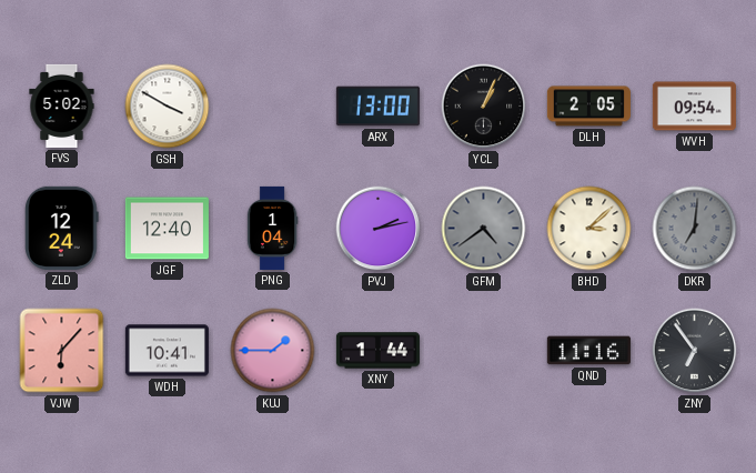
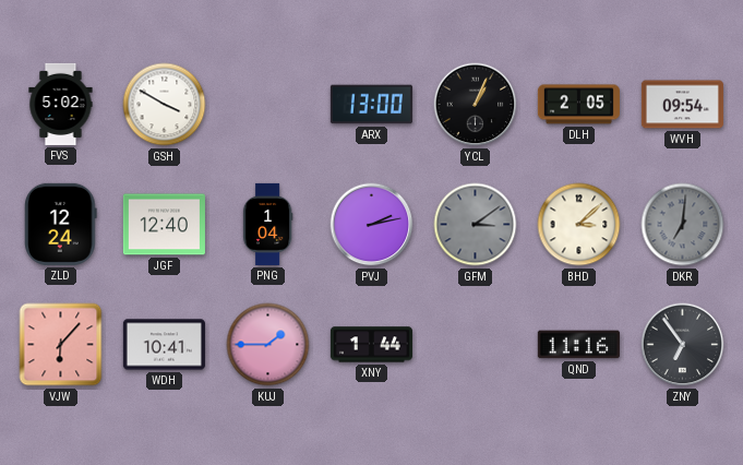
GFM: 4:39 -> 3:09 (476, 225)
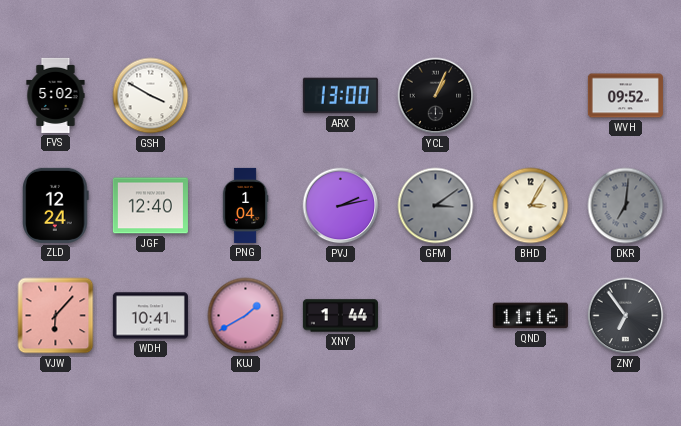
DLH: 2:05 -> none (578, 105)
WVH: 09:54 -> 09:52 (625, 96)
BHD: 3:08 -> 3:05 (531, 206)
KUJ: 1:45 -> 1:40 (246, 316)
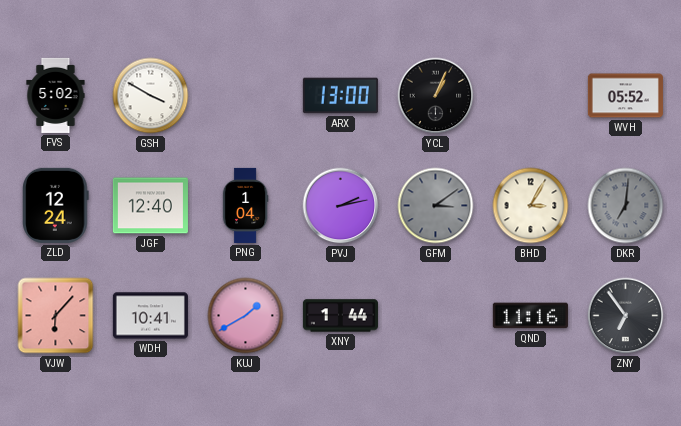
WVH: 09:52 -> 05:52 (625, 96)
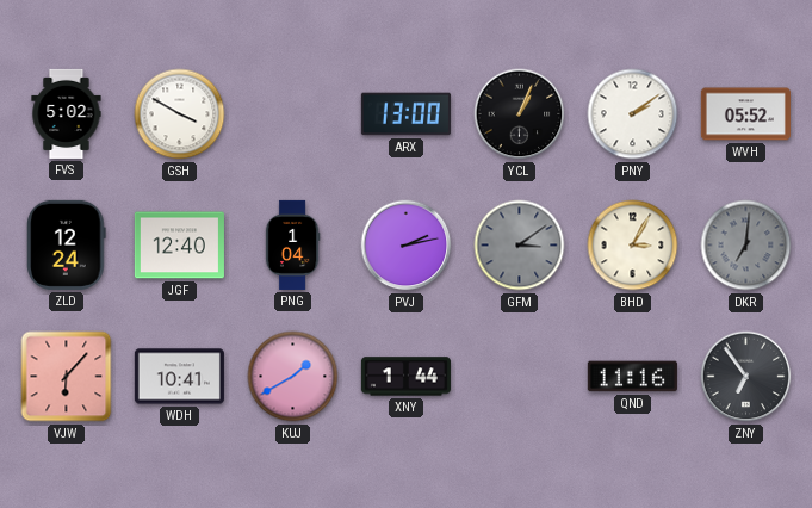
PNY: none -> 2:09 (633, 114)
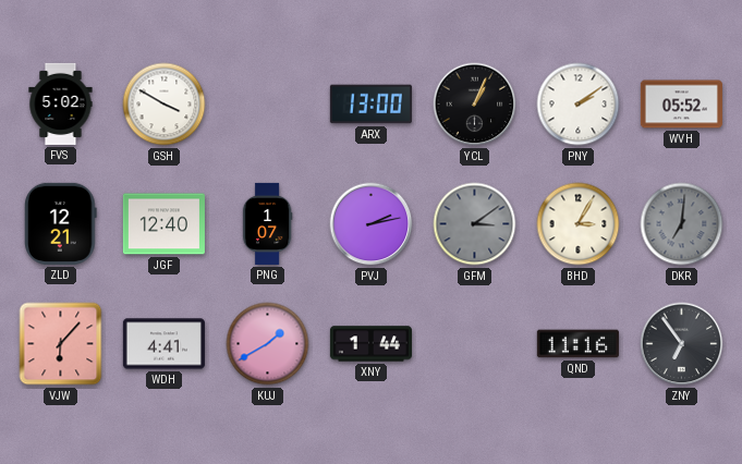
ZLD: 12:24 -> 12:21 (61, 223)
PNG: 1:04 -> 1:07 (267, 223)
WDH: 10:41 -> 4:41 (163, 344)
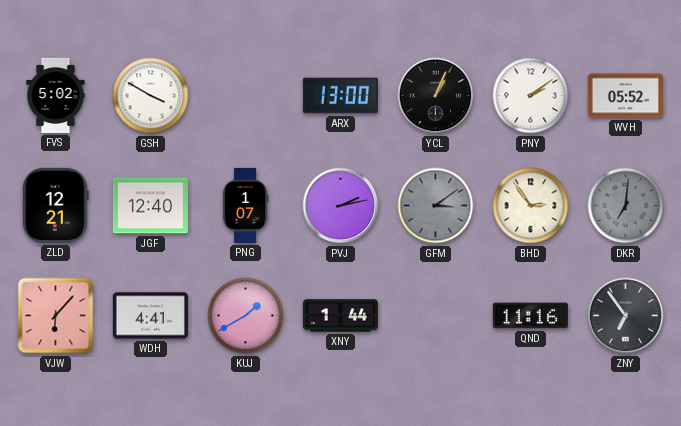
BHD: 3:05 -> 2:54 (531, 206)
